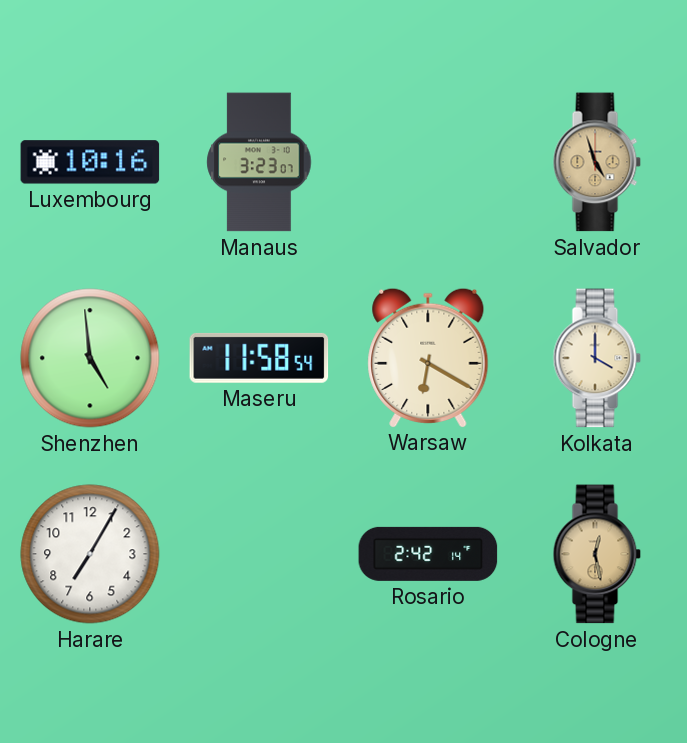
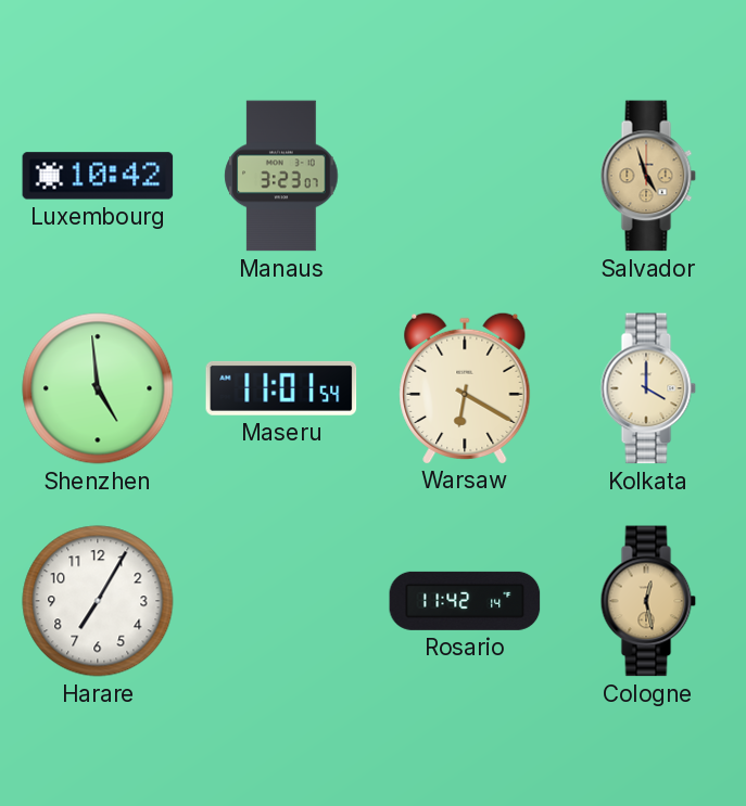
Luxembourg: 10:16 -> 10:42 (98, 176)
Maseru: 11:58 -> 11:01 (281, 388)
Rosario: 2:42 -> 11:42 (465, 601)
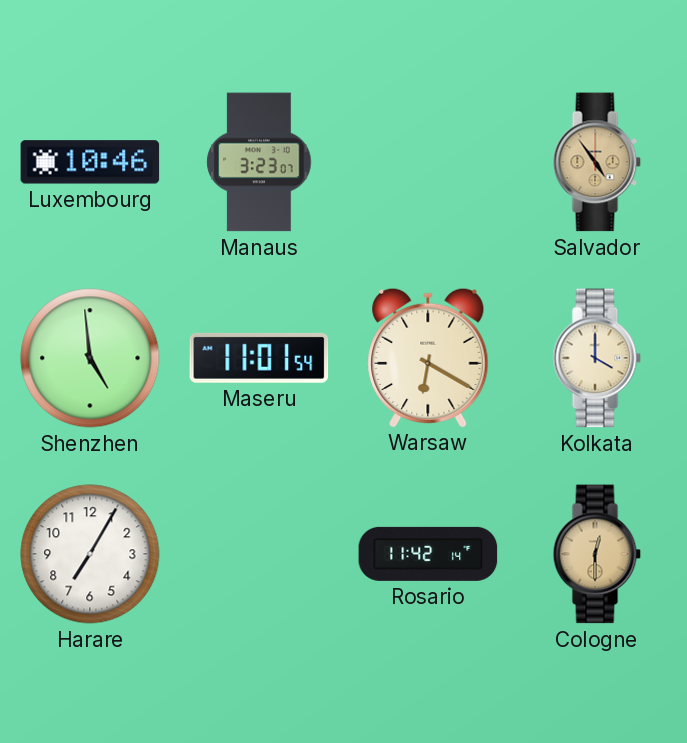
Luxembourg: 10:42 -> 10:46 (90, 162)
Salvador: 4:57 -> 4:54 (597, 162)
Cologne: 12:28 -> 12:30 (597, 554)
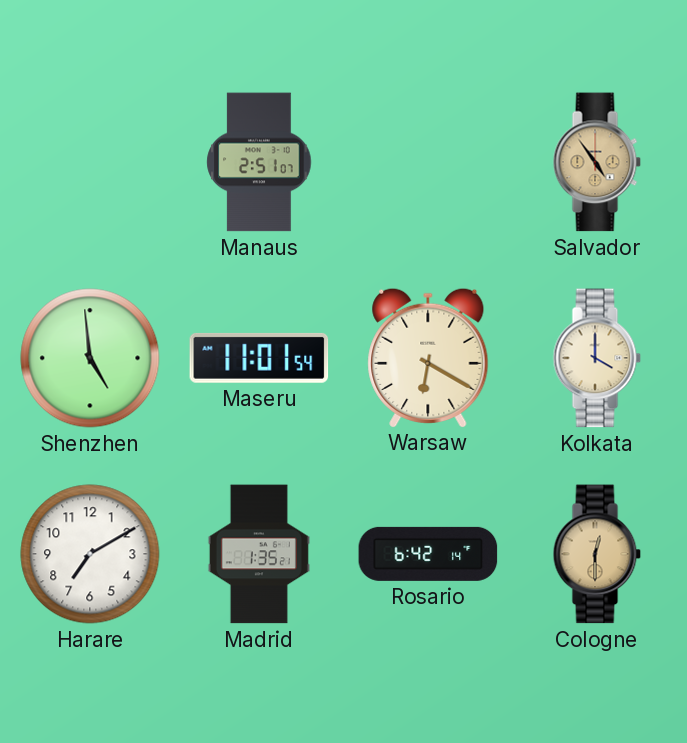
Luxembourg: 10:46 -> none (90, 162)
Manaus: 3:23 -> 2:51 (259, 162)
Harare: 7:05 -> 7:10 (90, 554)
Madrid: none -> 1:35 (259, 554)
Rosario: 11:42 -> 6:42 (428, 554)
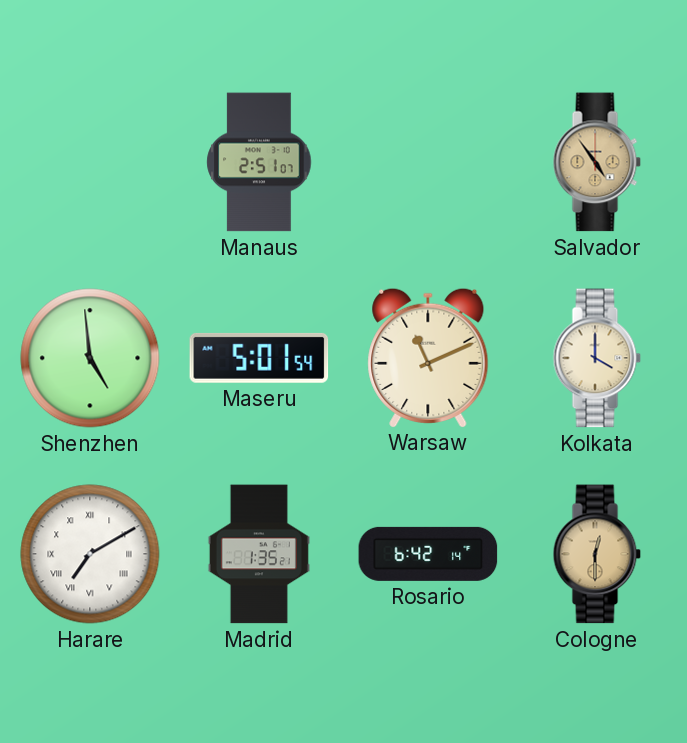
Maseru: 11:01 -> 5:01 (259, 358)
Warsaw: 6:20 -> 11:11 (428, 357)
Harare numerals: Arabic -> Roman (90, 554)
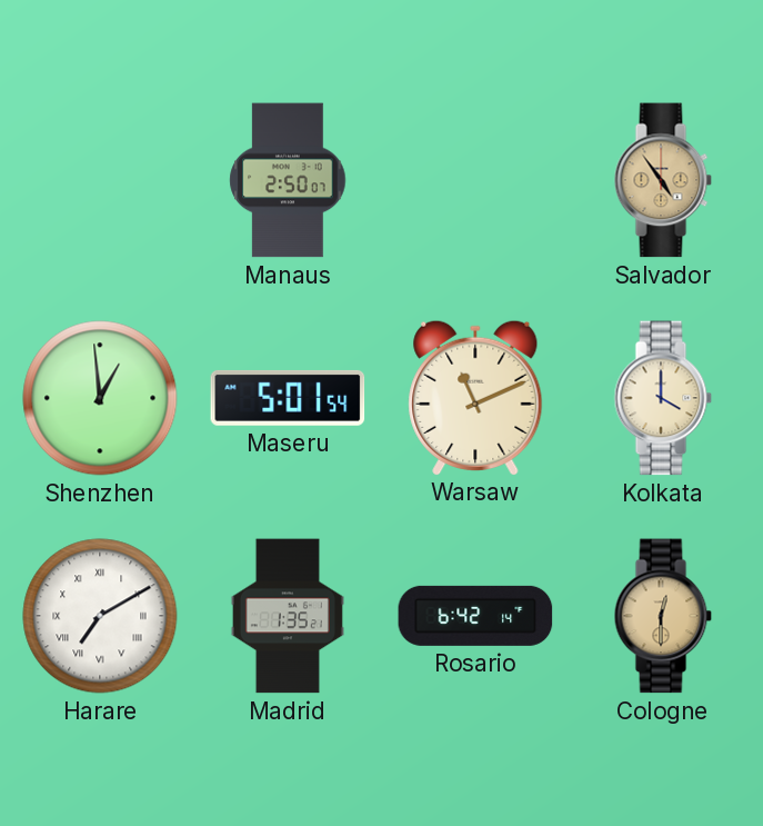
Manaus: 2:51 -> 2:50 (288, 180)
Shenzhen: 4:59 -> 12:59 (100, 398)
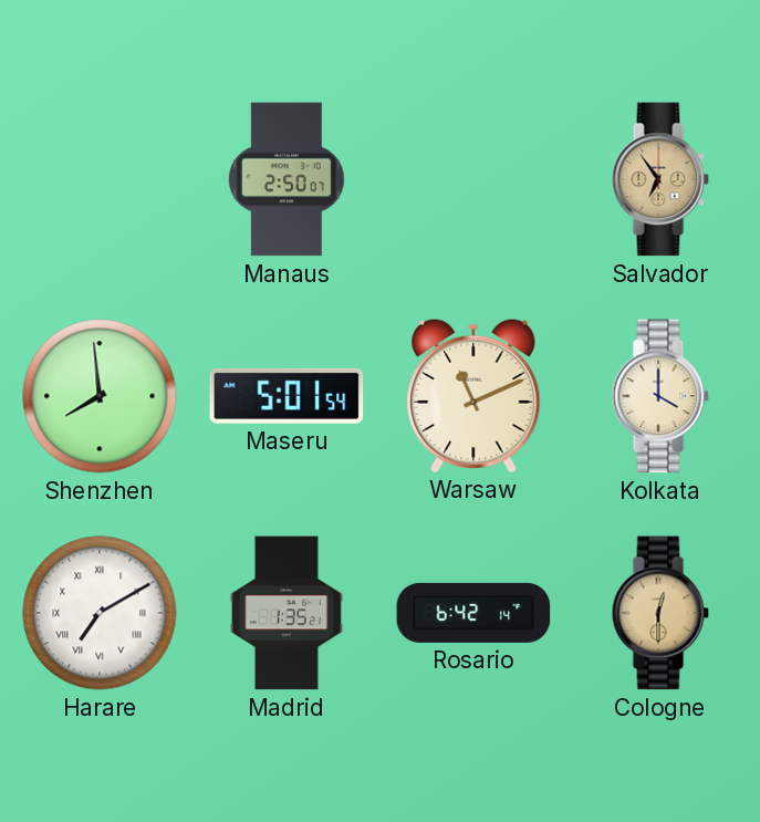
Salvador: 4:54 -> 6:54 (660, 179)
Shenzhen: 12:59 -> 7:59 (100, 396)
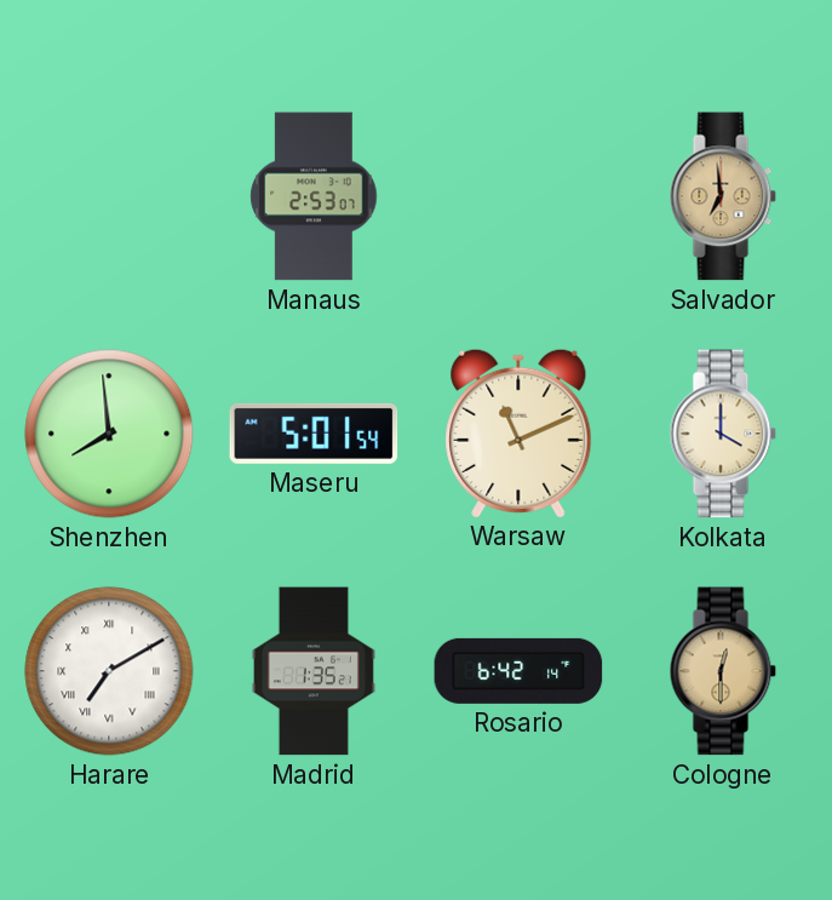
Manaus: 2:50 -> 2:53 (314, 196)
Salvador: 6:54 -> 6:59 (723, 196)
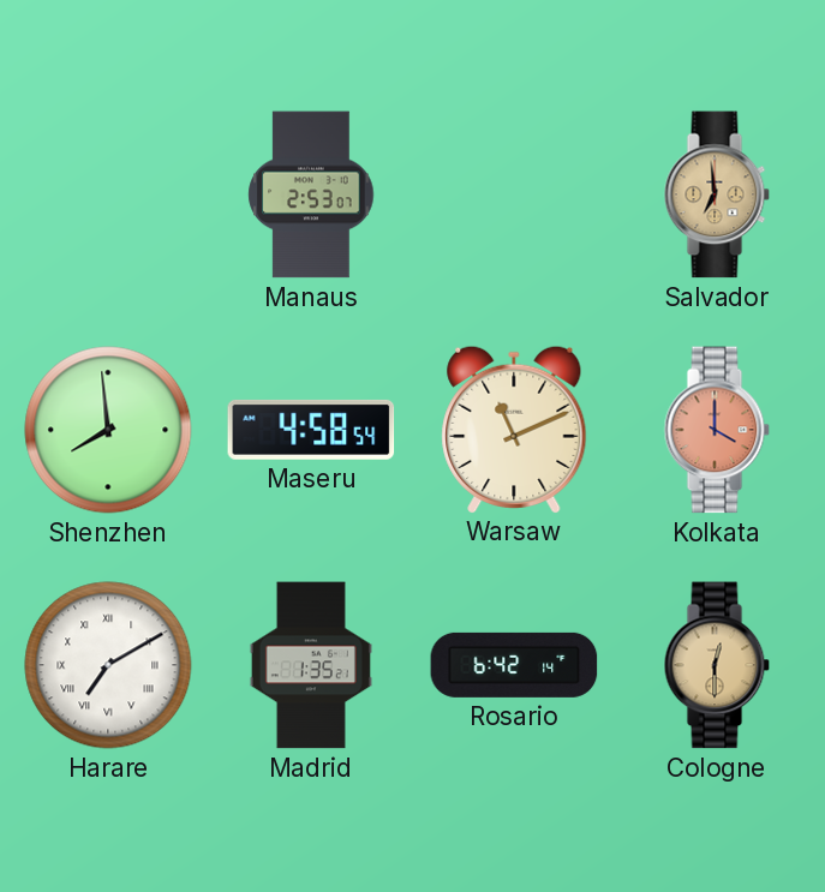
Maseru: 5:01 -> 4:58 (311, 430)
Kolkata dial: cream -> salmon (717, 430)
